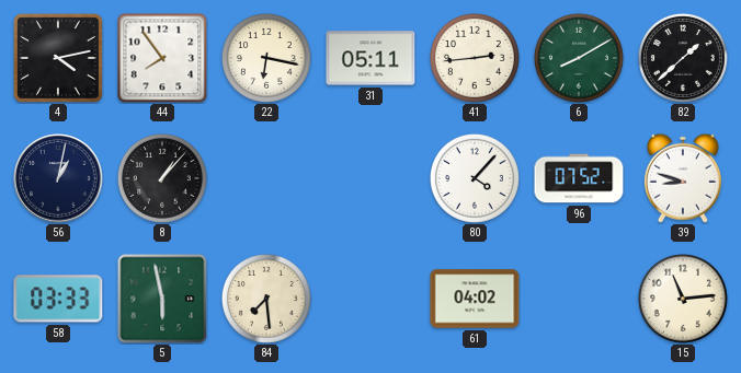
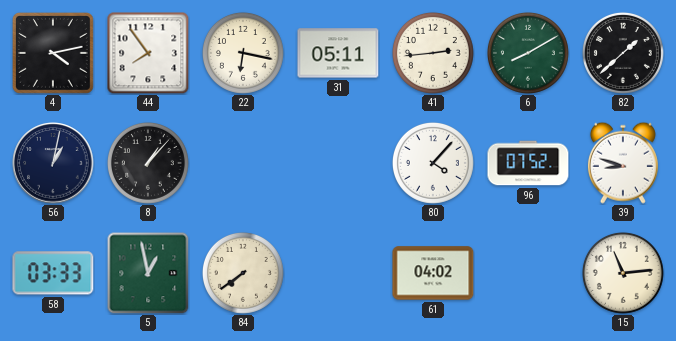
5: 5:58 -> 12:58 (148, 273)
84: 7:29 -> 7:39 (243, 273)
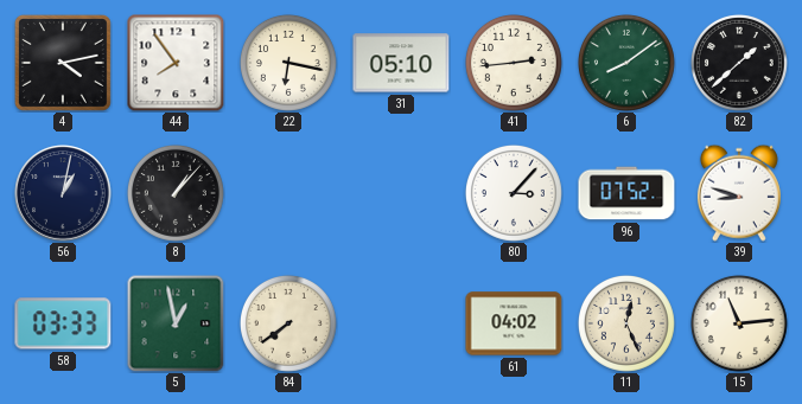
31: 05:11 -> 05:10 (401, 63)
6: 8:10 -> 8:09 (626, 63)
80: 4:07 -> 3:07 (514, 193)
11: none -> 12:26 (626, 323)
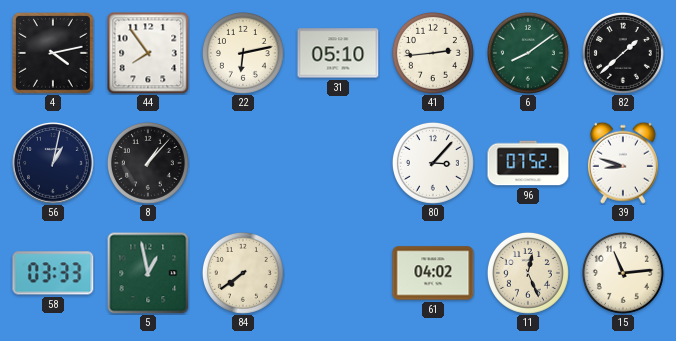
22: 6:17 -> 6:13 (243, 53)
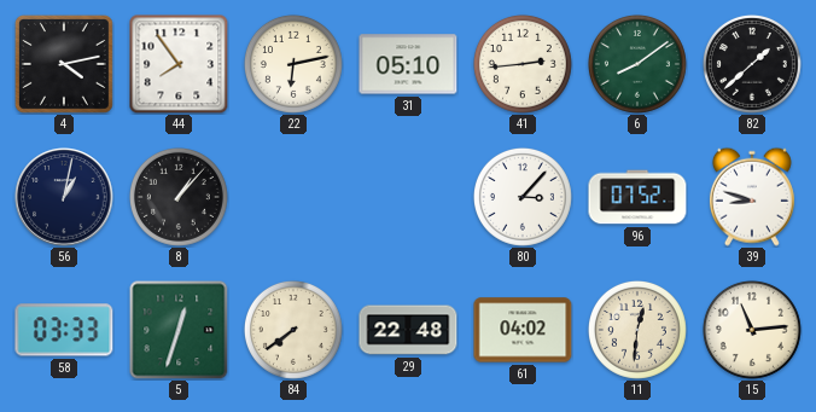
5: 12:58 -> 12:33 (179, 330)
29: none -> 22:48 (408, 330)
11: 12:26 -> 12:31 (637, 330)
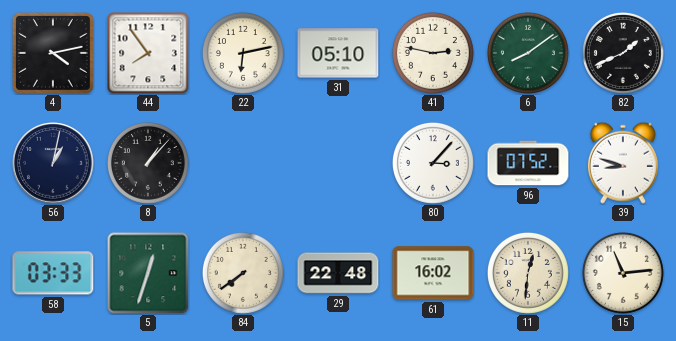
41: 2:44 -> 2:47 (433, 53)
82: 1:38 -> 1:41 (623, 53)
61: 04:02 -> 16:02 (433, 273)
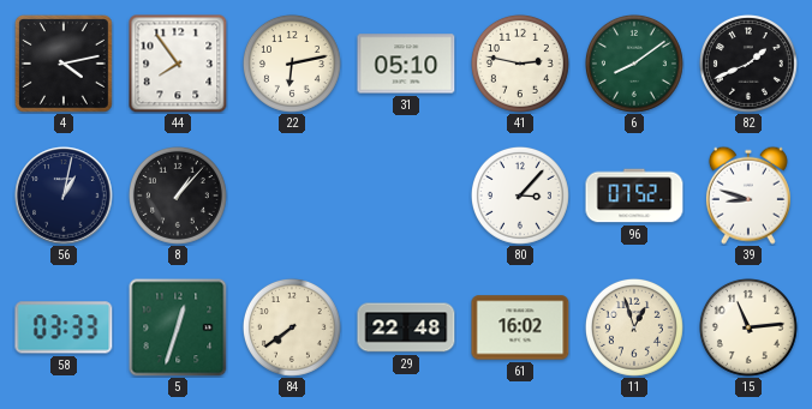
11: 12:31 -> 12:57 (634, 327)
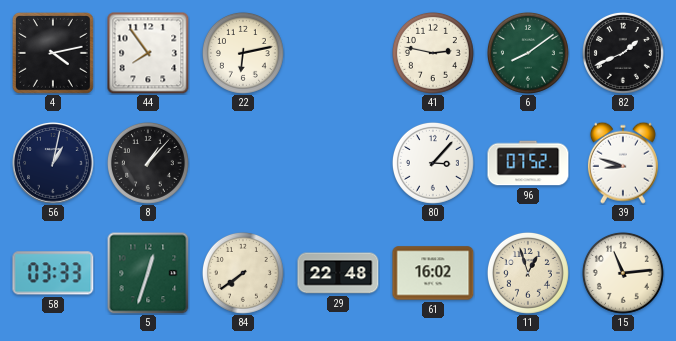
31: 05:10 -> none (406, 64)
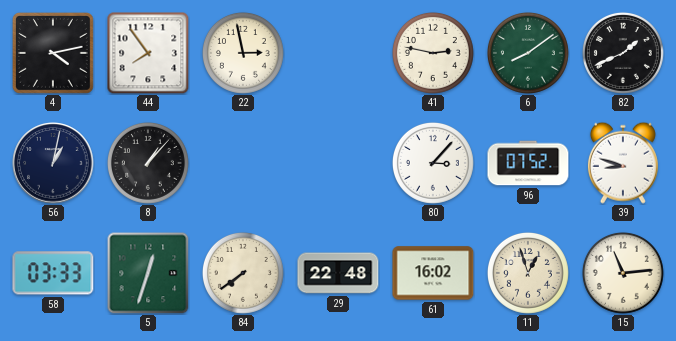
22: 6:13 -> 2:58 (243, 53)
